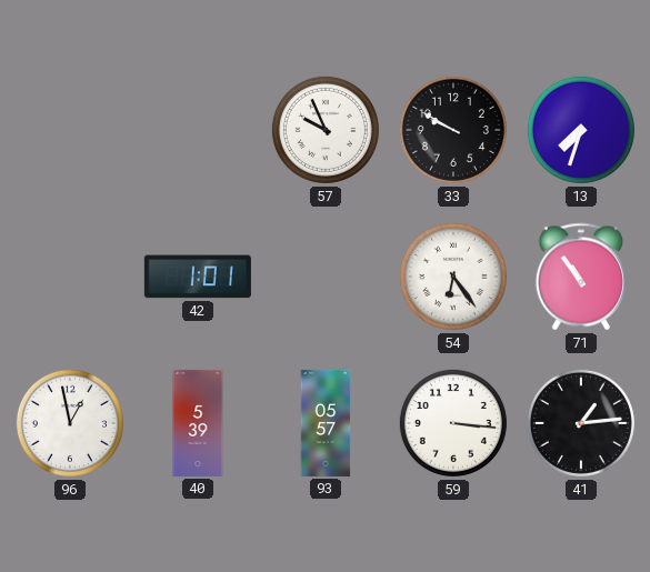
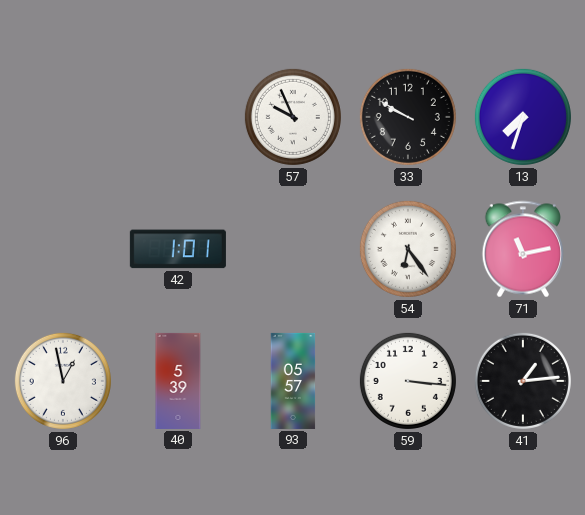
71: 10:54 -> 11:13 (522, 249)
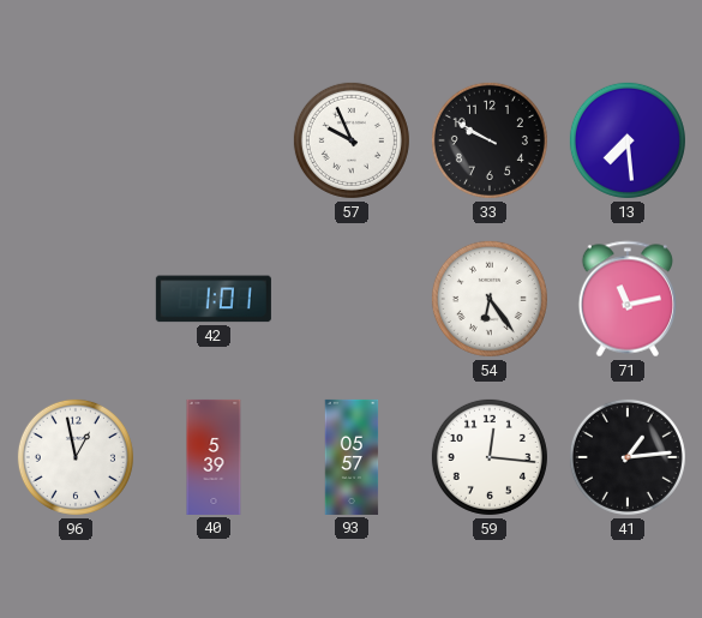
13: 7:33 -> 7:29 (628, 140)
59: 3:16 -> 12:16 (490, 457)
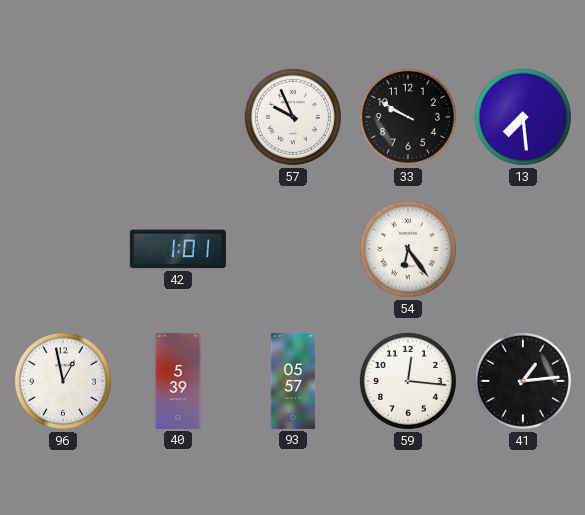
71: 11:13 -> none (626, 299)
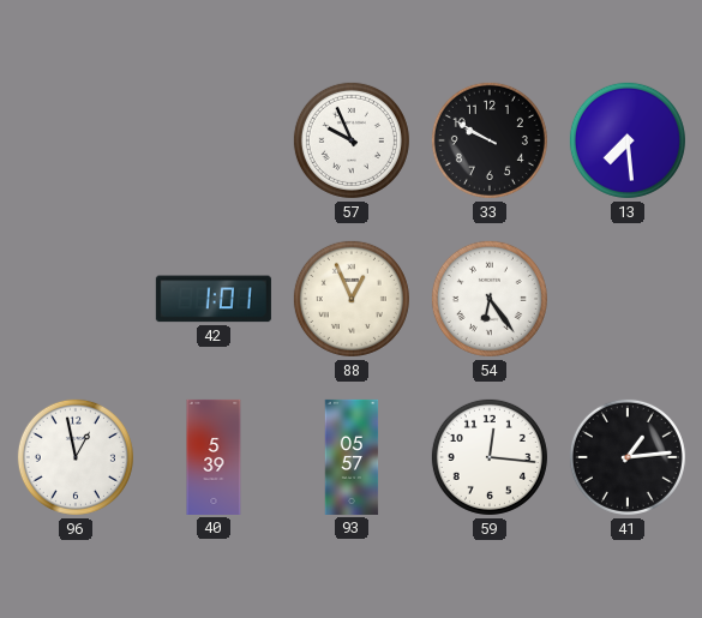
88: none -> 12:56 (352, 299)
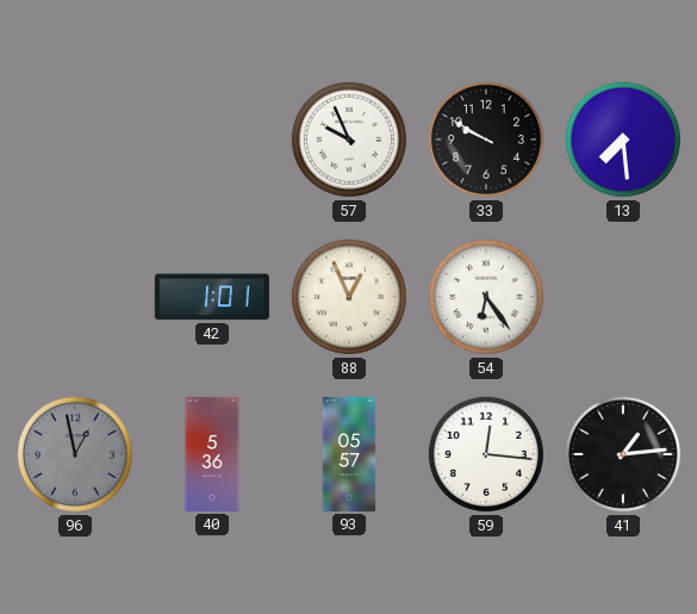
96 dial: white -> grey (75, 454)
40: 5:39 -> 5:36 (212, 454)
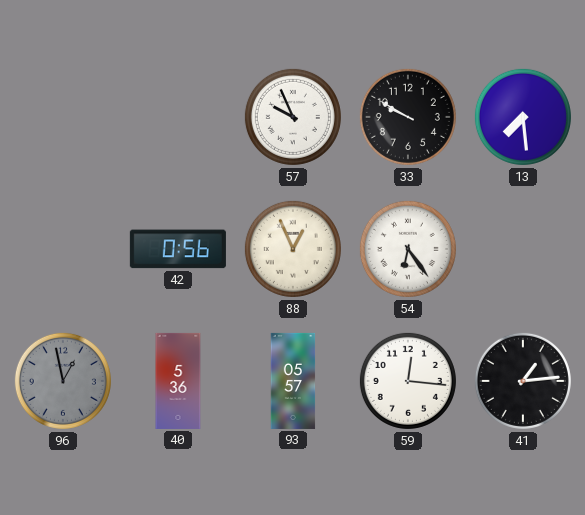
42: 1:01 -> 0:56 (178, 249)
